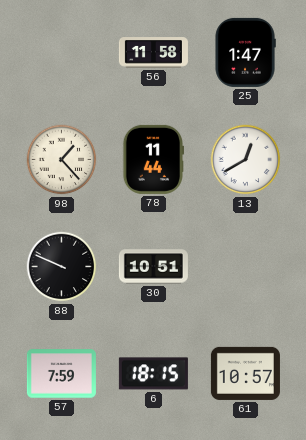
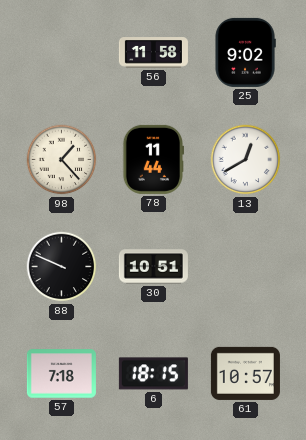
25: 1:47 -> 9:02 (245, 52)
57: 7:59 -> 7:18 (61, 374)
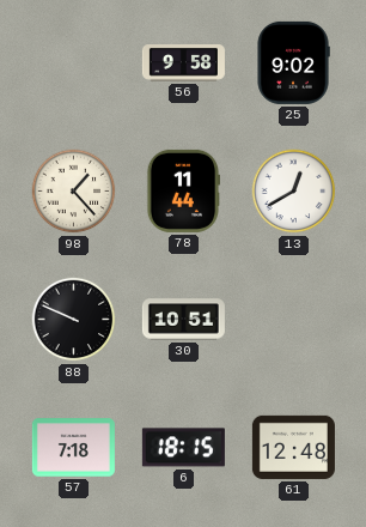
56: 11:58 -> 9:58 (183, 63)
61: 10:57 -> 12:48 (293, 447)
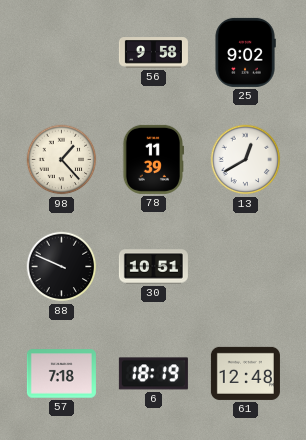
78: 11:44 -> 11:39 (152, 159)
6: 18:15 -> 18:19 (153, 374)
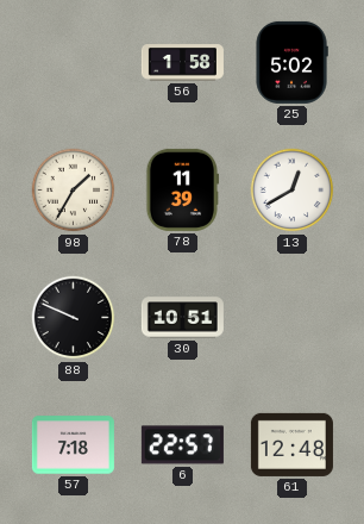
56: 9:58 -> 1:58 (182, 63)
25: 9:02 -> 5:02 (291, 62)
98: 1:23 -> 1:35 (74, 191)
6: 18:19 -> 22:57 (182, 445)
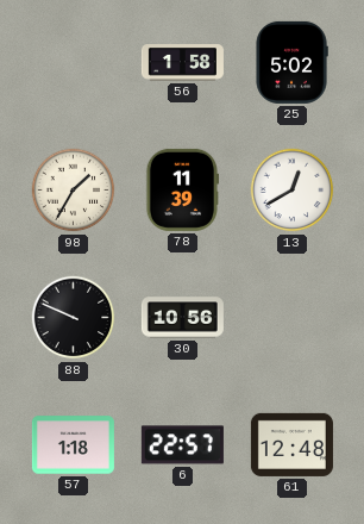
30: 10:51 -> 10:56 (182, 318)
57: 7:18 -> 1:18 (73, 445)
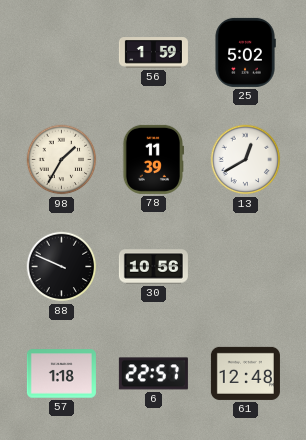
56: 1:58 -> 1:59 (153, 53)
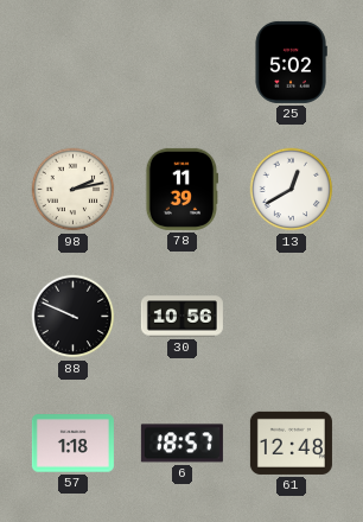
56: 1:59 -> none (153, 53)
98: 1:35 -> 2:13 (74, 190)
6: 22:57 -> 18:57 (181, 444)
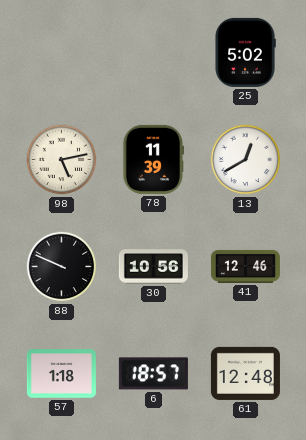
98: 2:13 -> 5:13 (62, 160)
41: none -> 12:46 (245, 266)
